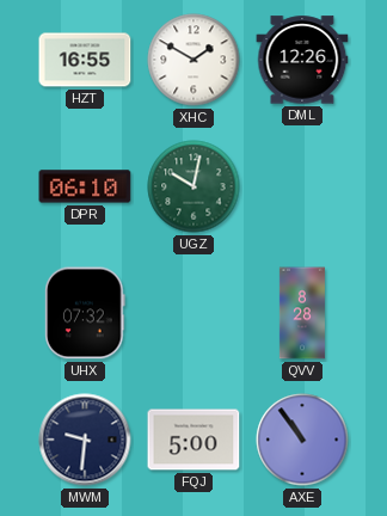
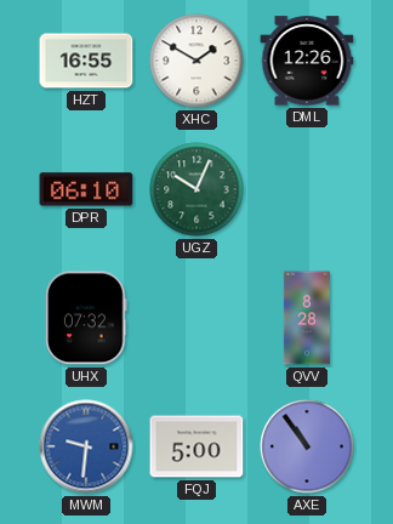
UGZ: 10:02 -> 10:04 (196, 189)
MWM dial: navy -> blue (86, 446)
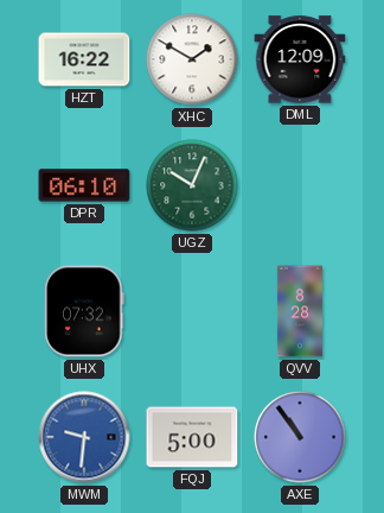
HZT: 16:55 -> 16:22 (84, 59)
DML: 12:26 -> 12:09 (300, 59)
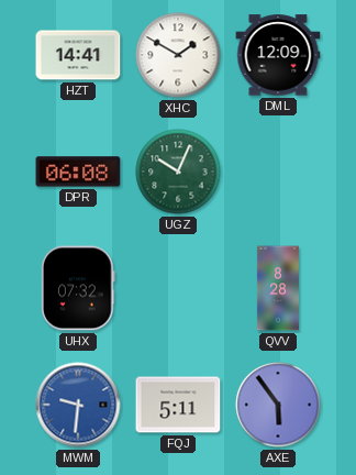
HZT: 16:22 -> 14:41 (78, 55)
DPR: 06:10 -> 06:08 (78, 172)
FQJ: 5:00 -> 5:11 (178, 405)
AXE: 10:54 -> 5:54 (278, 405)
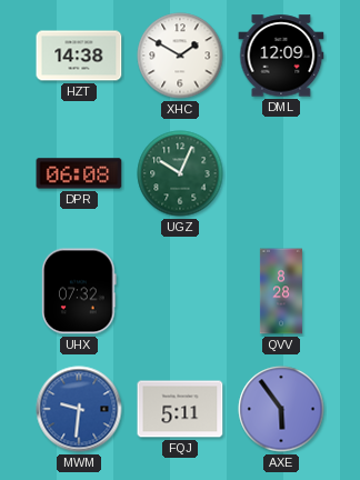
HZT: 14:41 -> 14:38 (79, 56)
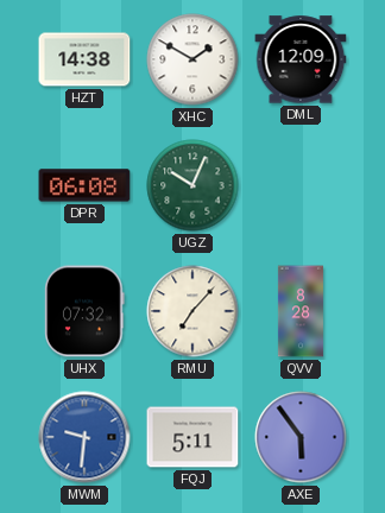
RMU: none -> 7:07 (192, 311)
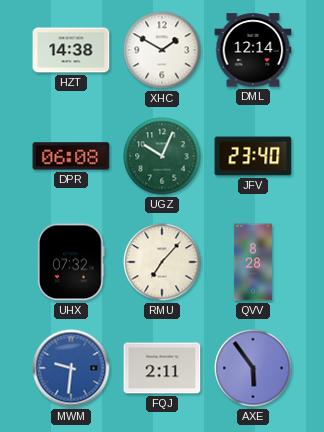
DML: 12:09 -> 12:14 (253, 50)
JFV: none -> 23:40 (253, 156)
FQJ: 5:11 -> 2:11 (162, 368)
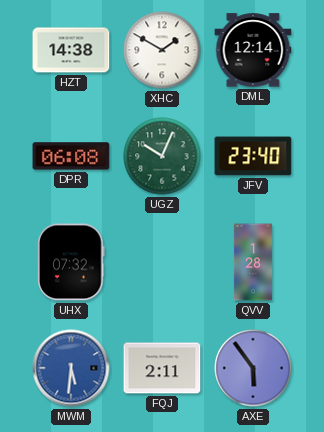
RMU: 7:07 -> none (162, 262)
QVV: 8:28 -> 1:28 (253, 262)
MWM: 9:31 -> 5:31 (71, 368)
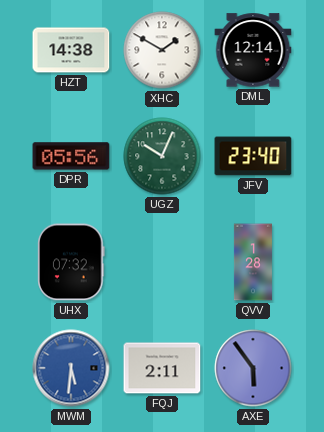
DPR: 06:08 -> 05:56 (71, 156)
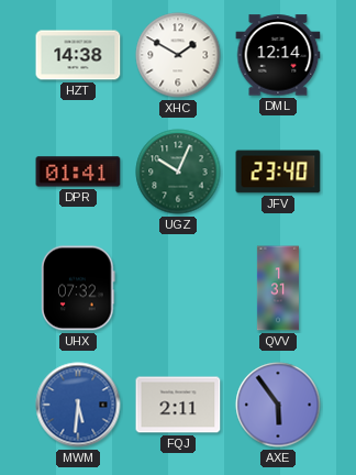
DPR: 05:56 -> 01:41 (78, 172)
QVV: 1:28 -> 1:31 (278, 288)
